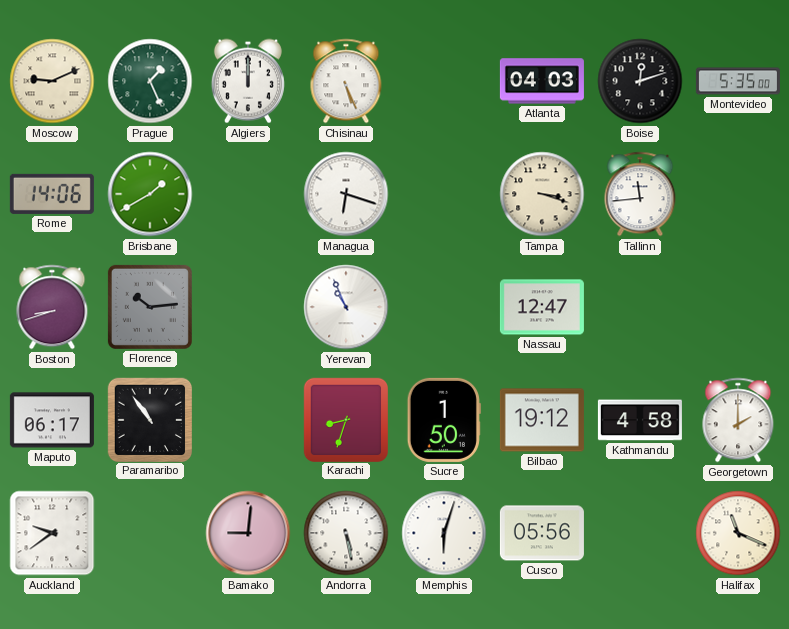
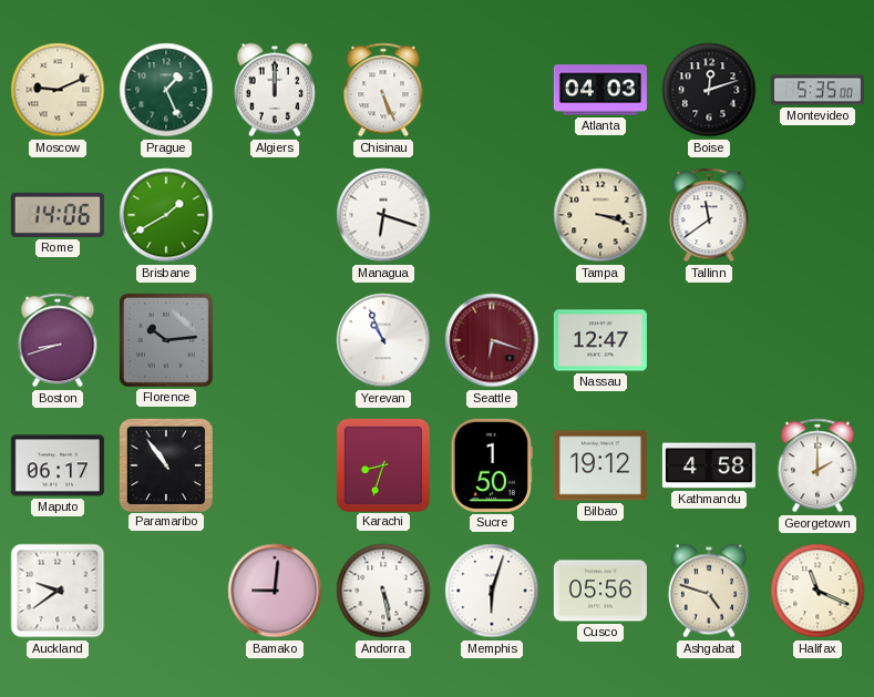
Tallinn: 11:44 -> 11:39 (709, 215)
Seattle: none -> 6:18 (492, 340)
Ashgabat: none -> 4:48 (709, 591)
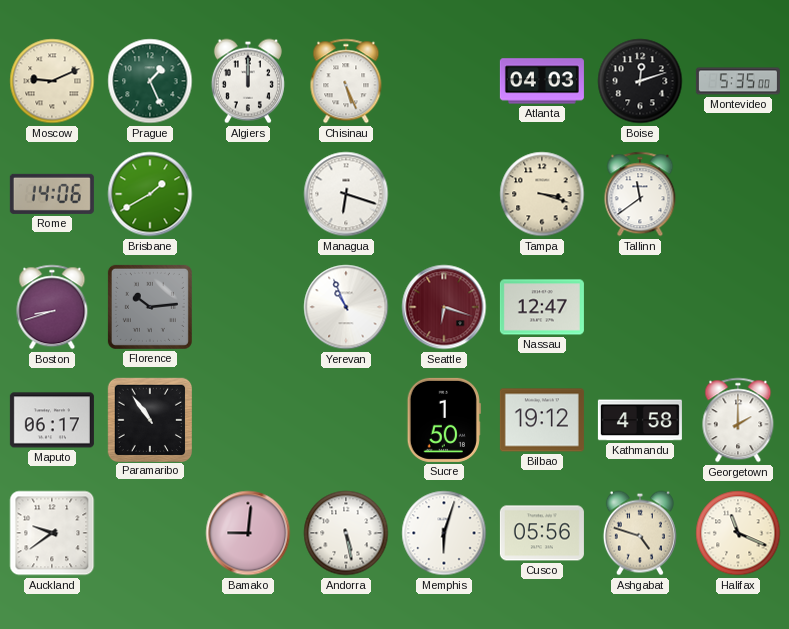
Karachi: 8:33 -> none (382, 464)
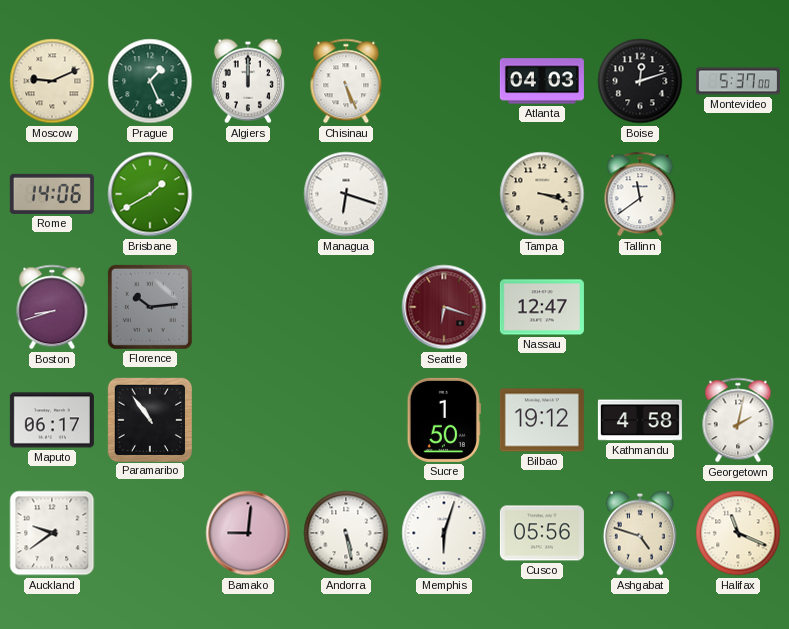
Montevideo: 5:35 -> 5:37 (738, 81)
Yerevan: 10:56 -> none (346, 307)
Georgetown: 2:00 -> 2:02 (738, 420)
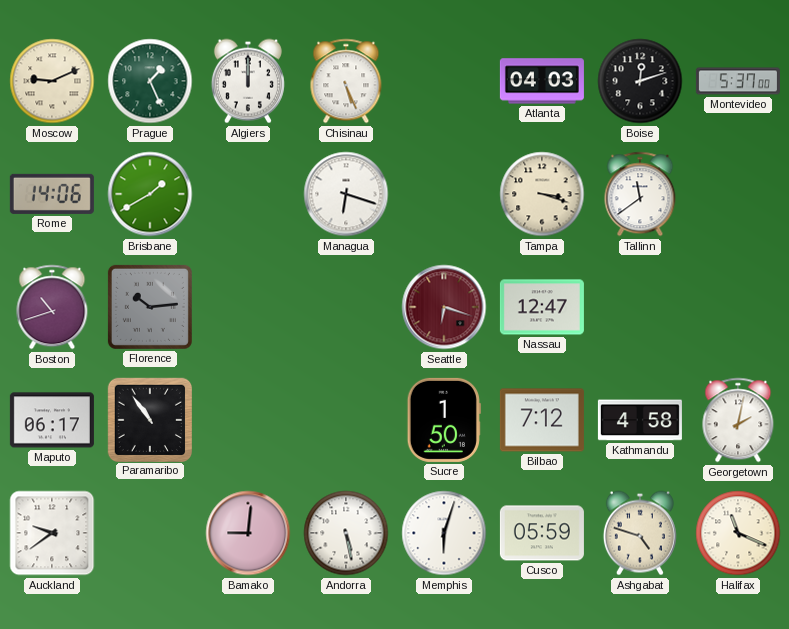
Boston: 8:42 -> 10:42 (52, 307)
Bilbao: 19:12 -> 7:12 (542, 420)
Cusco: 05:56 -> 05:59 (542, 533)
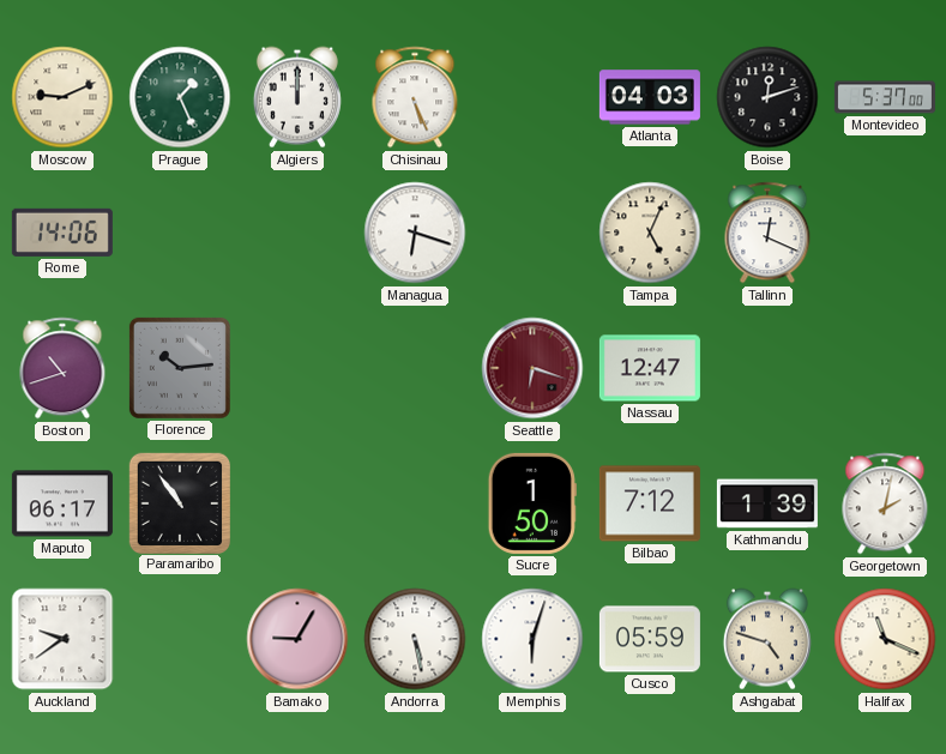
Brisbane: 1:40 -> none (150, 194)
Tampa: 3:18 -> 5:04 (650, 233)
Tallinn: 11:39 -> 12:19 (767, 233)
Kathmandu: 4:58 -> 1:39 (767, 503)
Bamako: 9:01 -> 9:05 (297, 639)
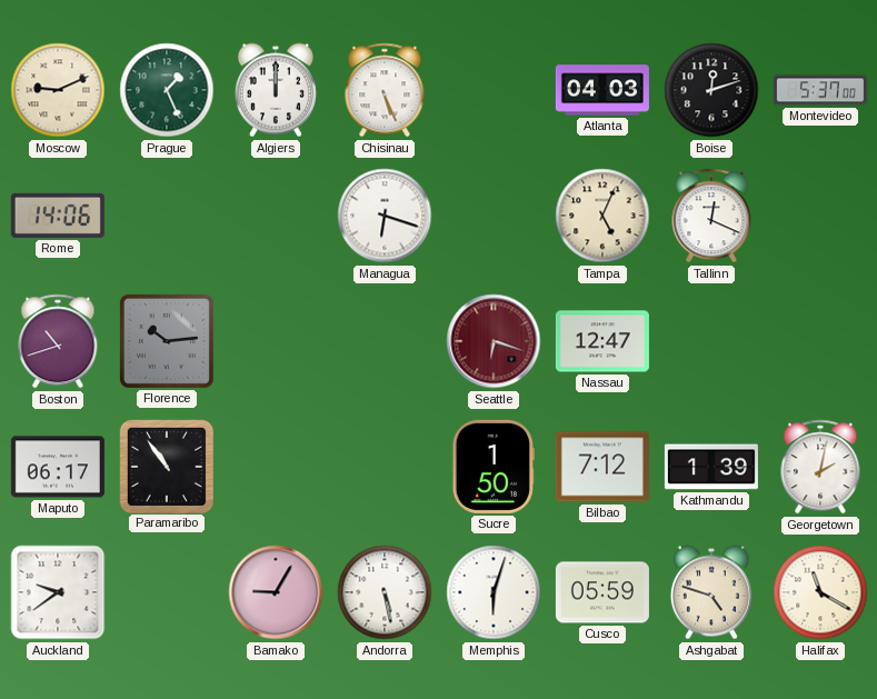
Halifax: 11:19 -> 11:20 (820, 592)
